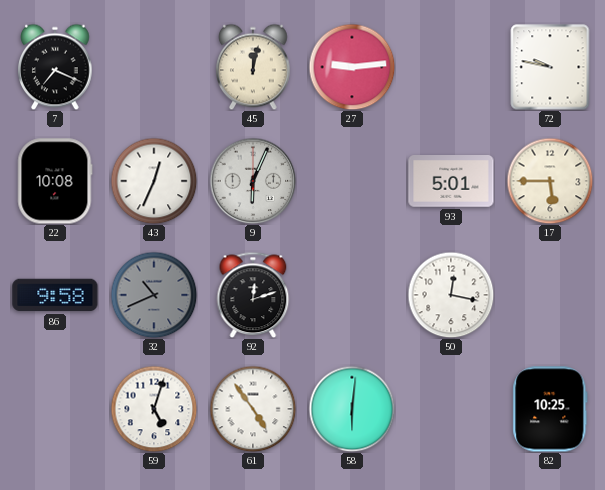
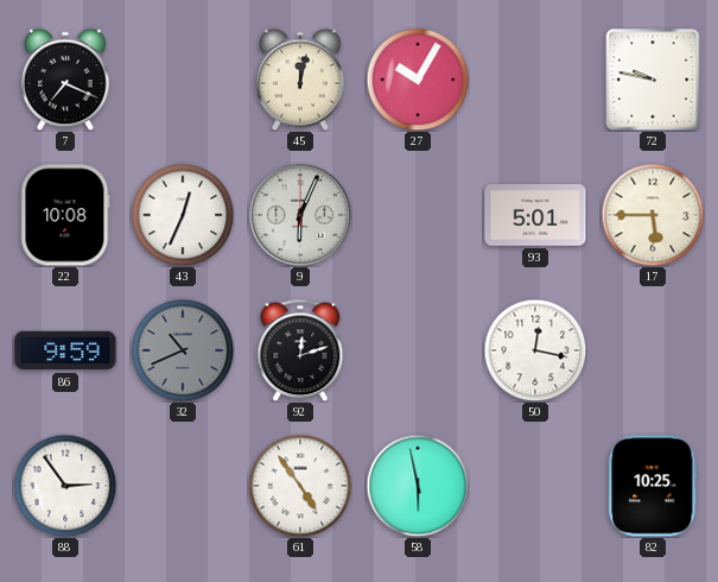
27: 9:14 -> 10:05 (418, 80)
86: 9:58 -> 9:59 (65, 350)
88: none -> 2:54 (65, 486)
59: 5:03 -> none (154, 409)
58: 6:01 -> 5:58 (418, 486)
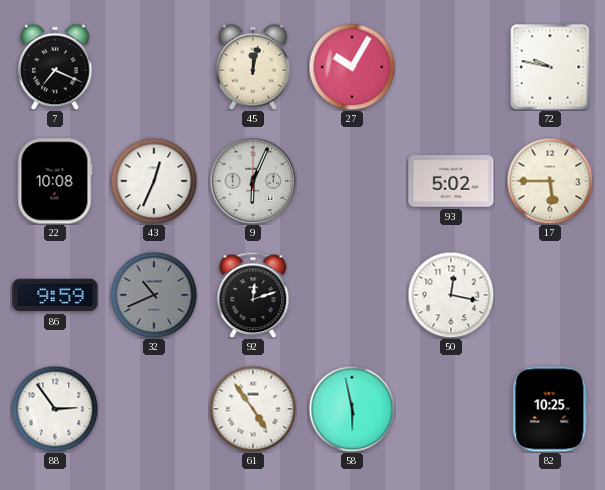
93: 5:01 -> 5:02 (451, 181)
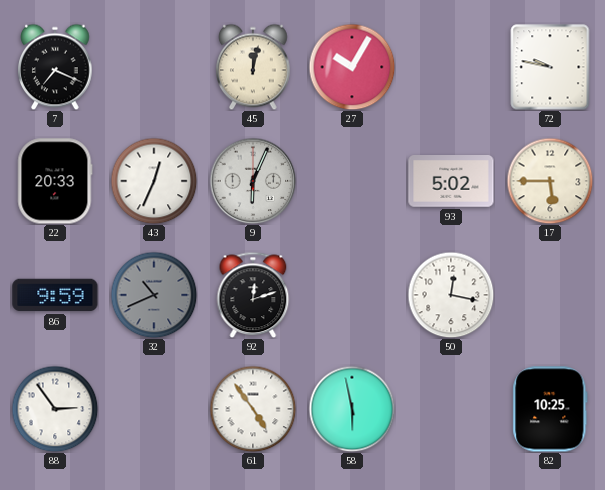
22: 10:08 -> 20:33 (55, 181)
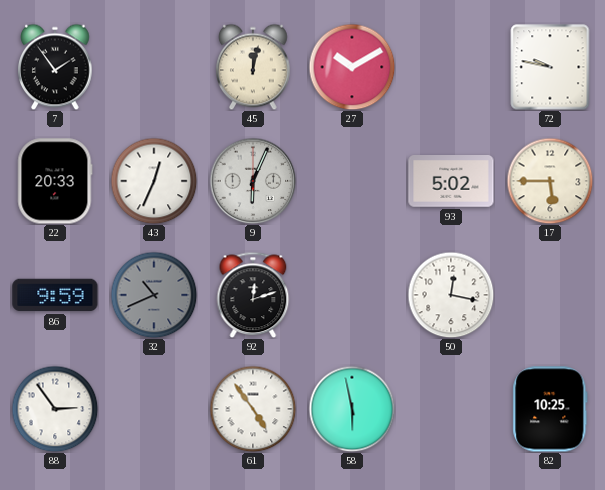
7: 7:19 -> 1:54 (55, 67)
27: 10:05 -> 10:10 (352, 67)
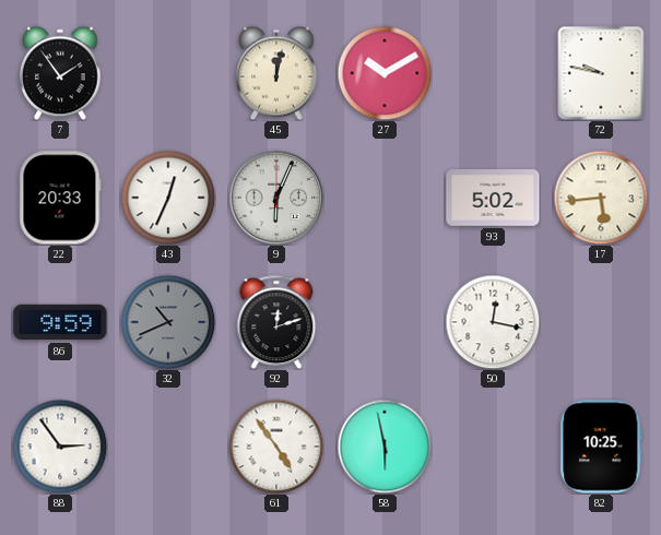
17: 5:45 -> 5:44 (601, 198)
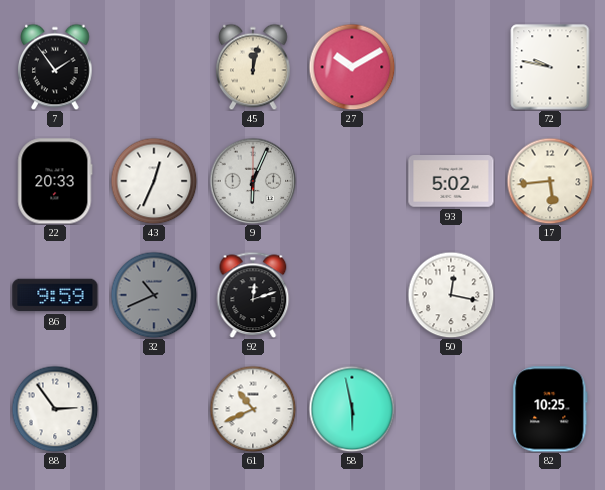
61: 4:54 -> 10:41 (253, 409)
